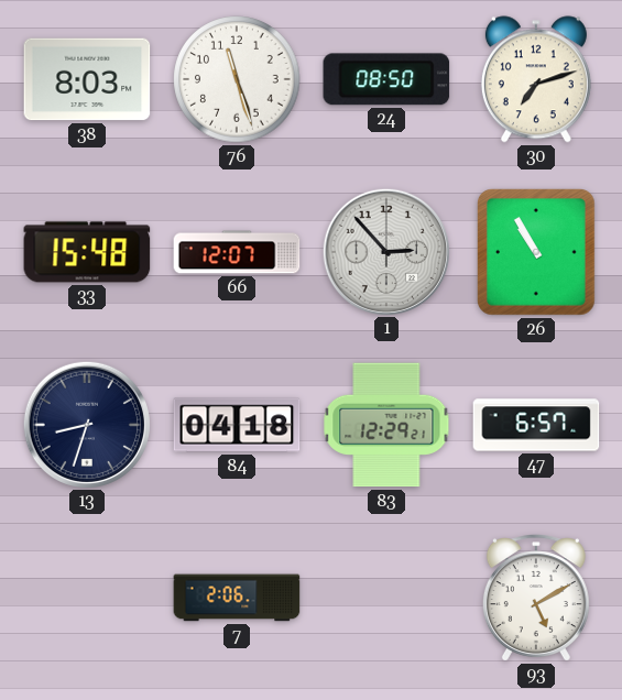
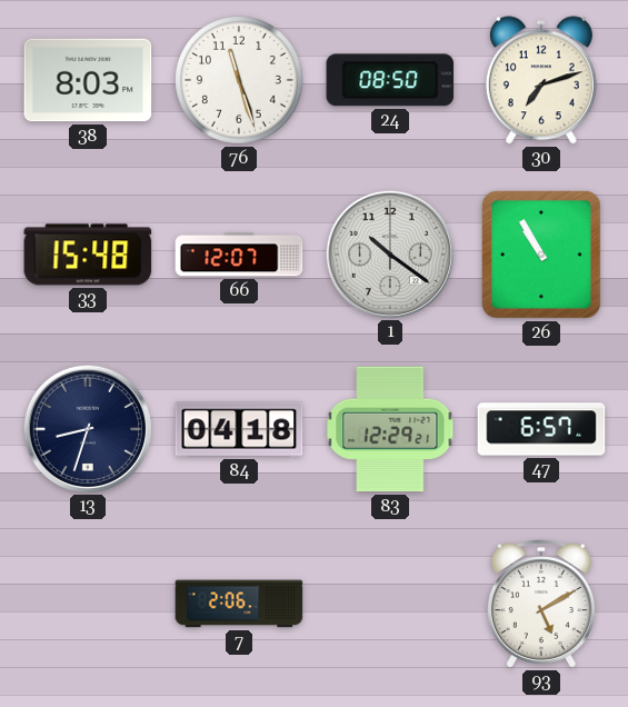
1: 2:53 -> 10:21 (389, 253)
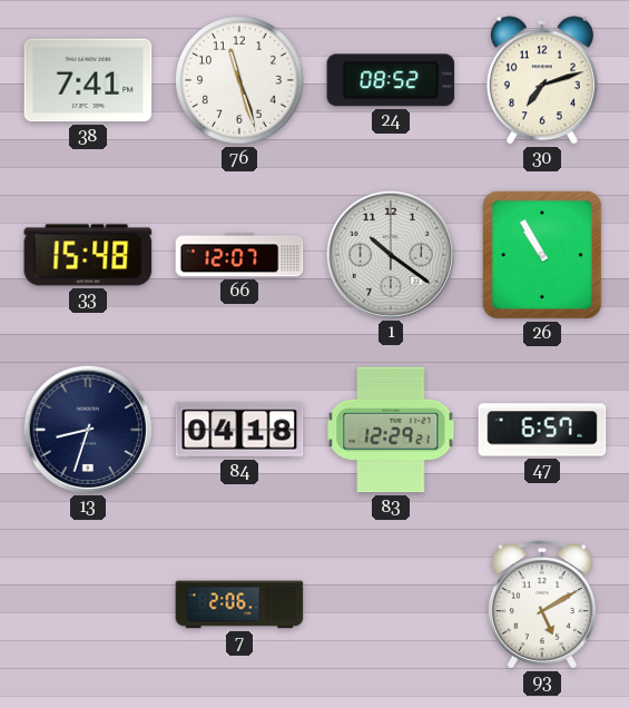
38: 8:03 -> 7:41 (88, 80)
24: 08:50 -> 08:52 (391, 80)
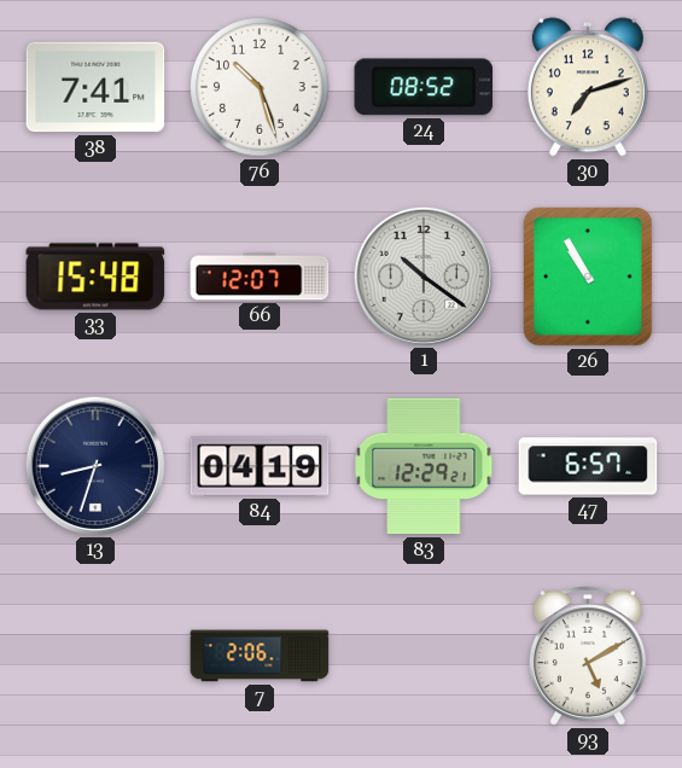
76: 11:27 -> 10:27 (260, 87)
84: 04:18 -> 04:19 (260, 466)
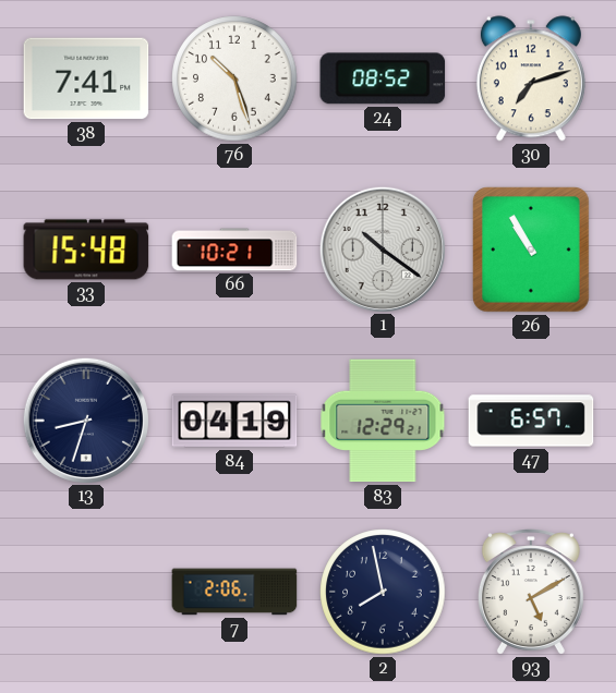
66: 12:07 -> 10:21 (234, 250)
2: none -> 7:58 (383, 592)
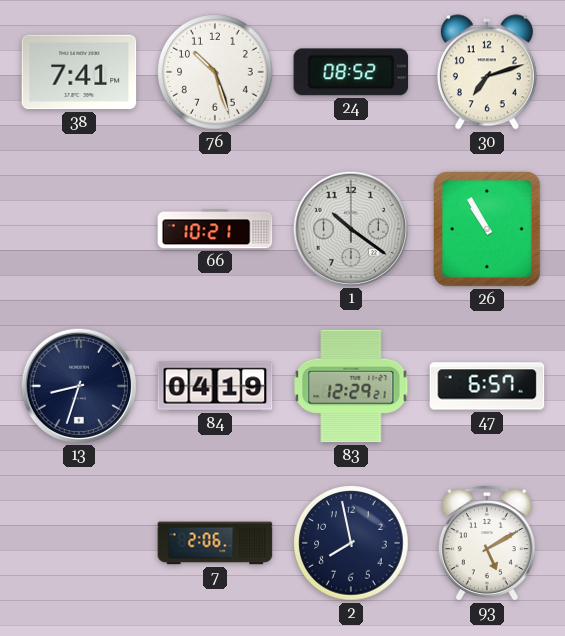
33: 15:48 -> none (86, 250)
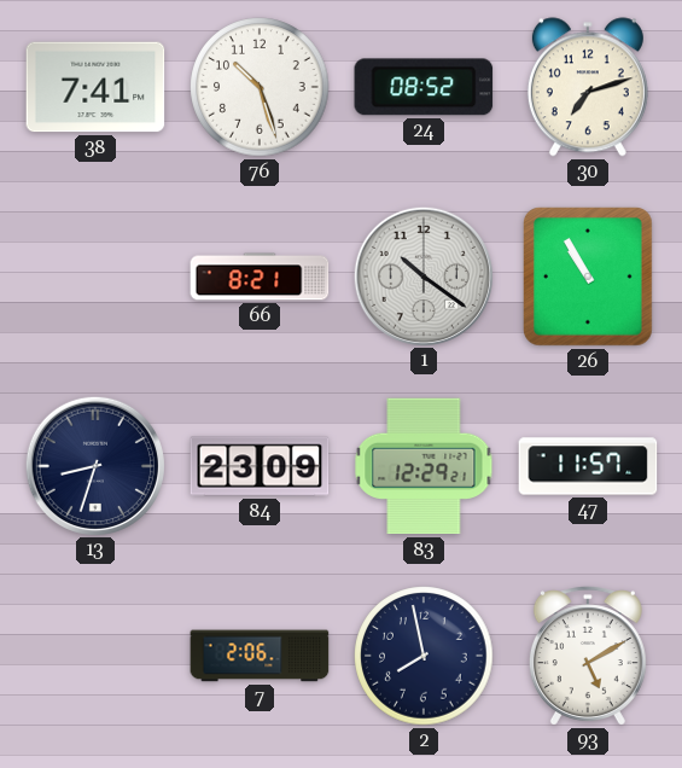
66: 10:21 -> 8:21 (260, 277)
84: 04:19 -> 23:09 (260, 466)
47: 6:57 -> 11:57 (588, 466)
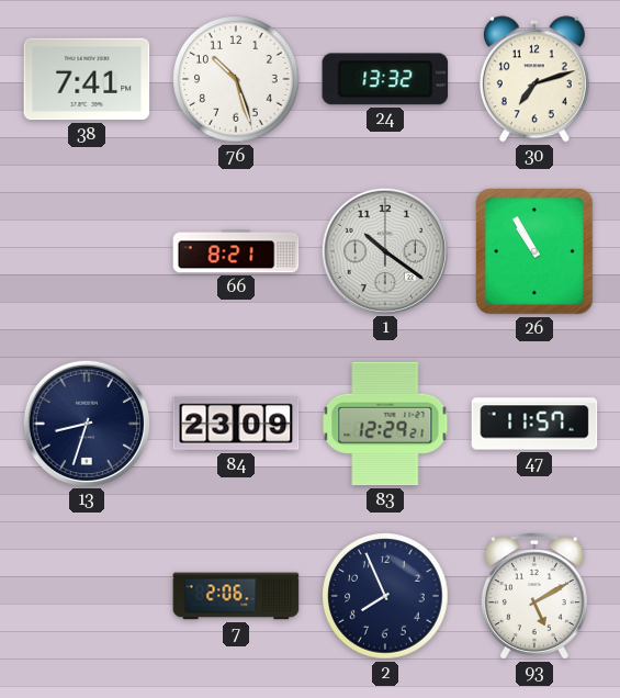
24: 08:52 -> 13:32 (385, 79)
2: 7:58 -> 7:56 (385, 596)
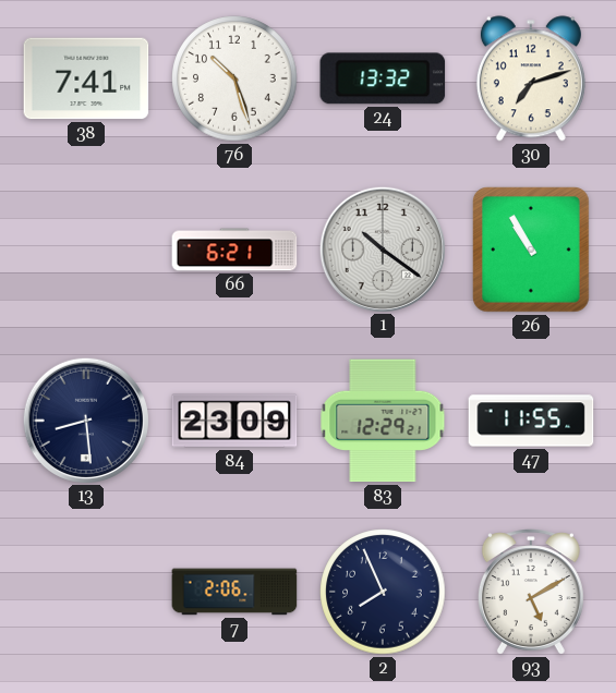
66: 8:21 -> 6:21 (234, 250)
13: 8:33 -> 8:29 (85, 420)
47: 11:57 -> 11:55 (531, 421)
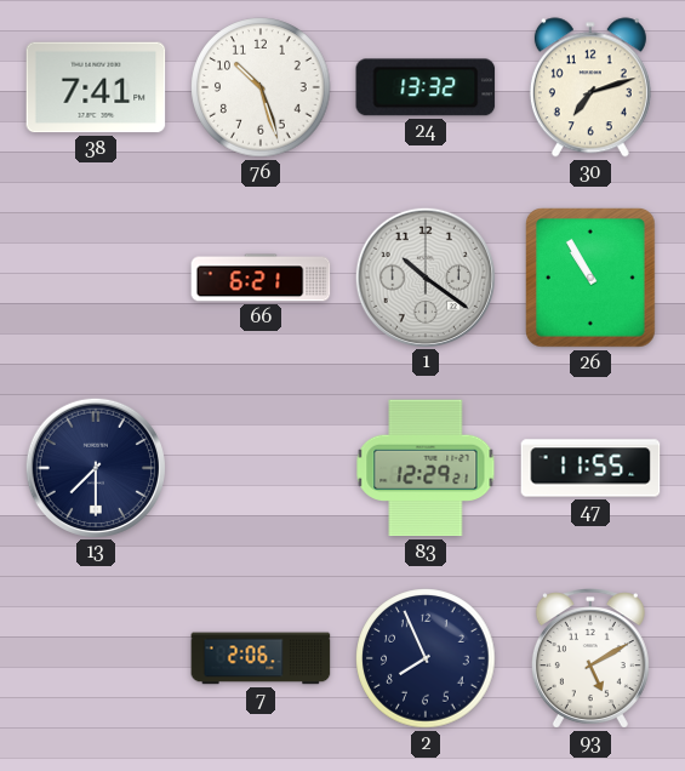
13: 8:29 -> 7:30 (95, 467)
84: 23:09 -> none (234, 421)
